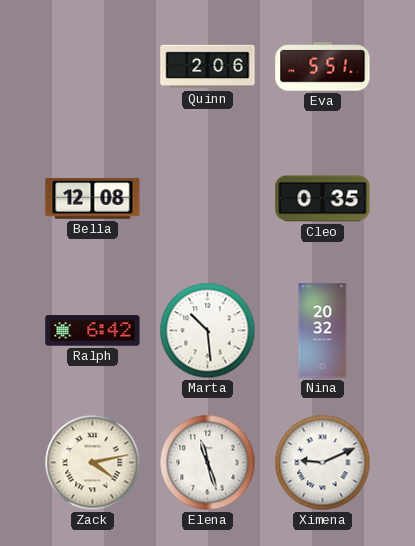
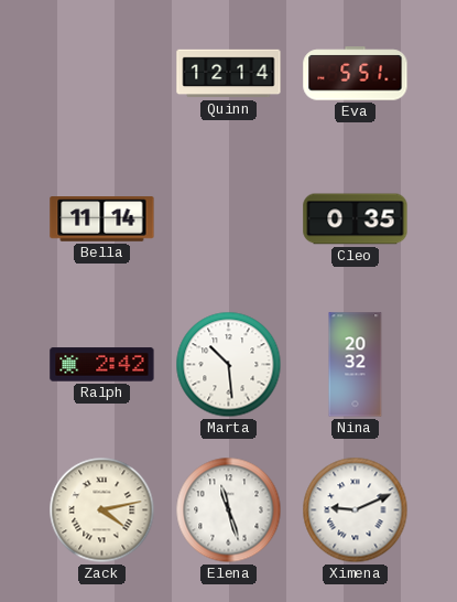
Quinn: 2:06 -> 12:14 (229, 74)
Bella: 12:08 -> 11:14 (102, 219)
Ralph: 6:42 -> 2:42 (102, 365)
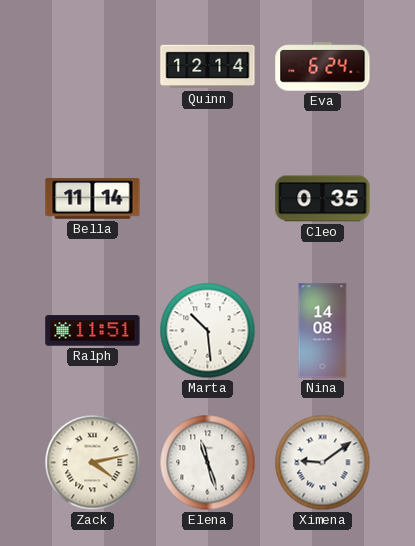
Eva: 5:51 -> 6:24 (323, 67)
Ralph: 2:42 -> 11:51 (93, 331)
Nina: 20:32 -> 14:08 (323, 331)
Ximena: 9:11 -> 9:09 (323, 463)
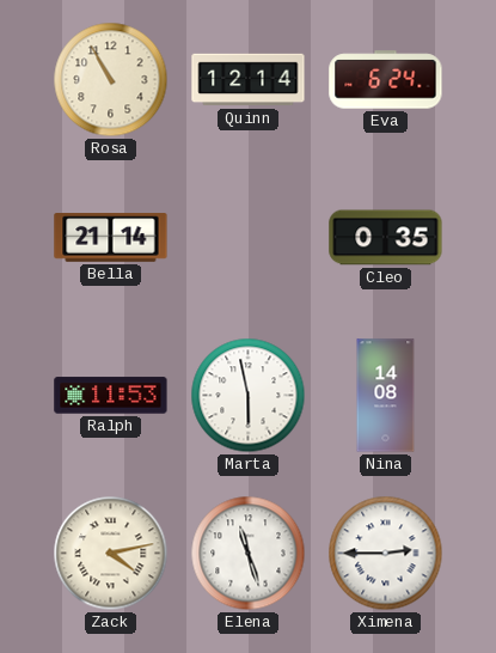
Rosa: none -> 10:55 (111, 80)
Bella: 11:14 -> 21:14 (111, 238)
Ralph: 11:51 -> 11:53 (111, 396)
Marta: 10:29 -> 5:58 (249, 396)
Ximena: 9:09 -> 2:45 (386, 554)
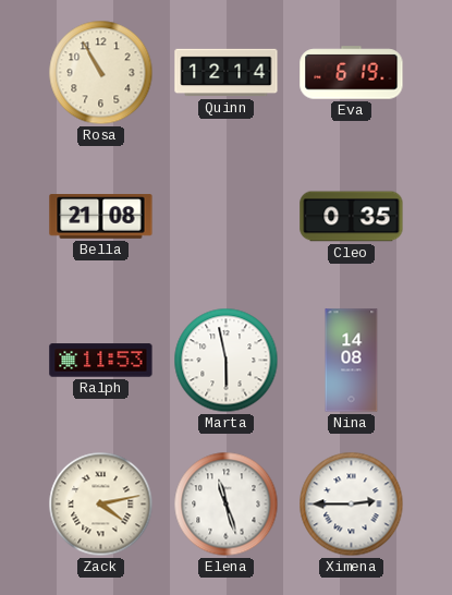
Eva: 6:24 -> 6:19 (352, 73)
Bella: 21:14 -> 21:08 (101, 217)
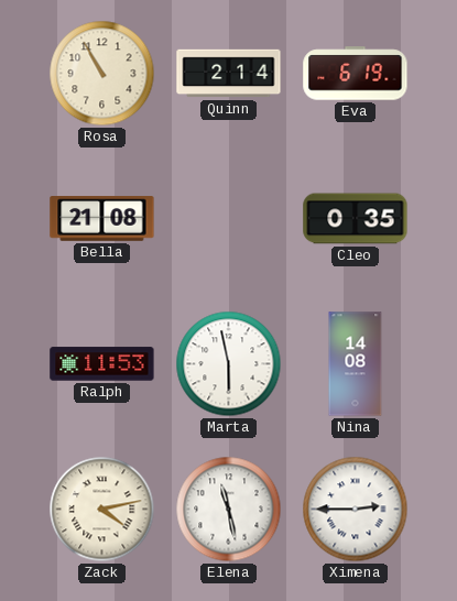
Quinn: 12:14 -> 2:14 (229, 74)
Elena: 11:27 -> 11:28 (229, 510)
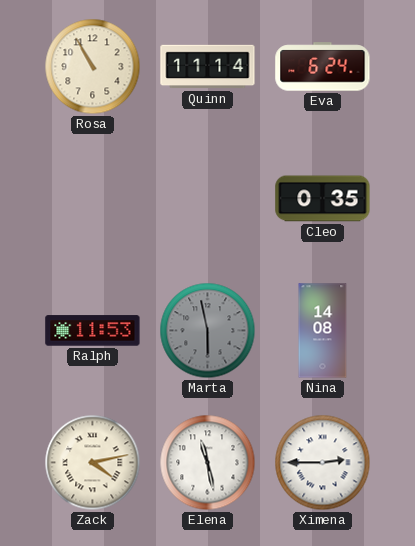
Quinn: 2:14 -> 11:14 (208, 67)
Eva: 6:19 -> 6:24 (323, 67)
Bella: 21:08 -> none (102, 219)
Marta dial: white -> grey (208, 331)
